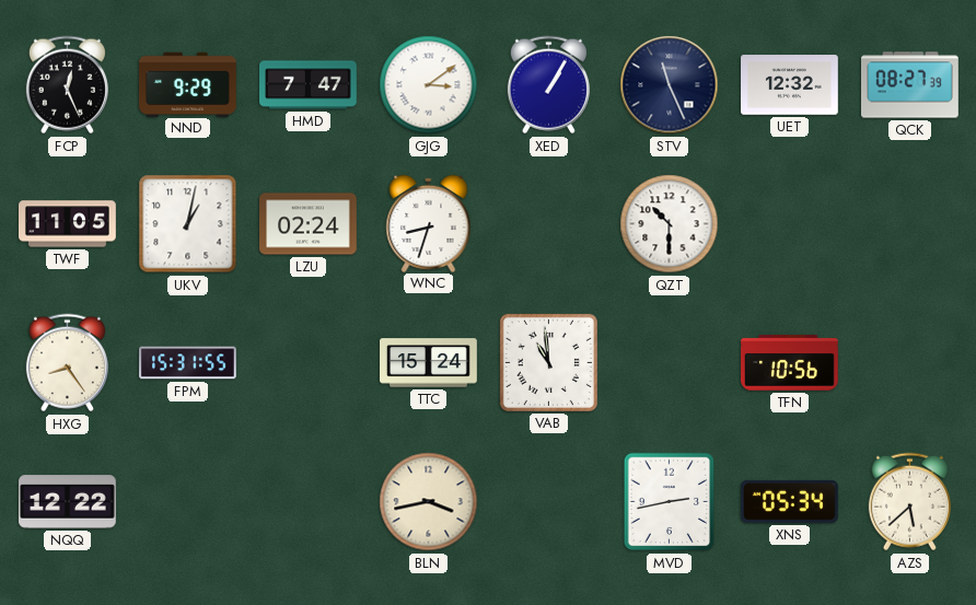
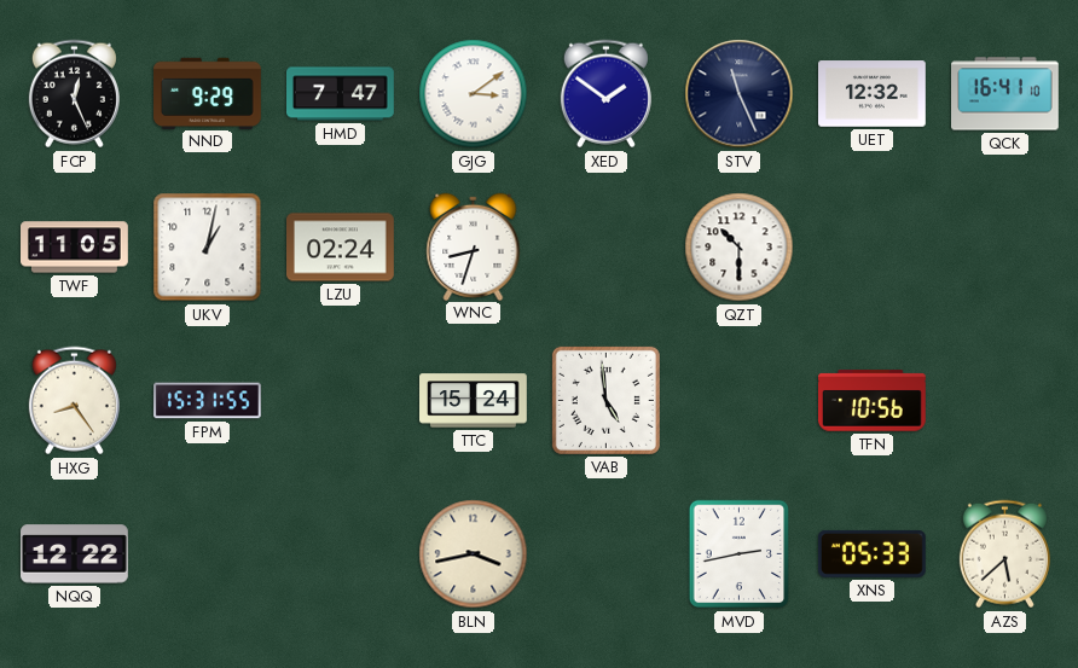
XED: 1:05 -> 1:51 (605, 94)
QCK: 08:27 -> 16:41 (1005, 94)
VAB: 10:59 -> 4:59 (605, 400)
XNS: 05:34 -> 05:33 (871, 553)
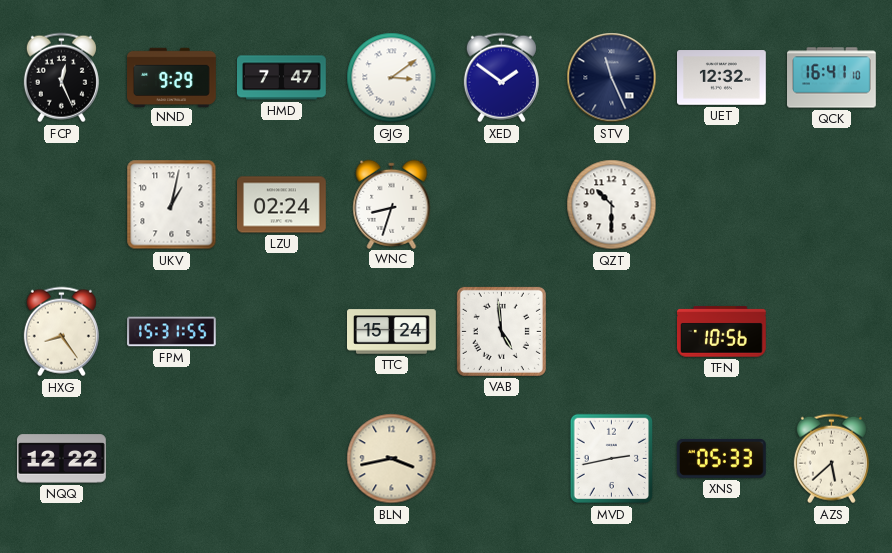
TWF: 11:05 -> none (75, 248)
